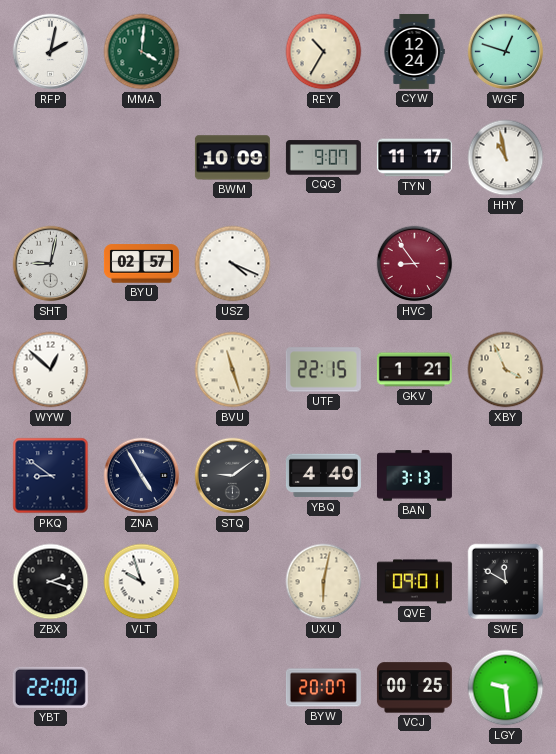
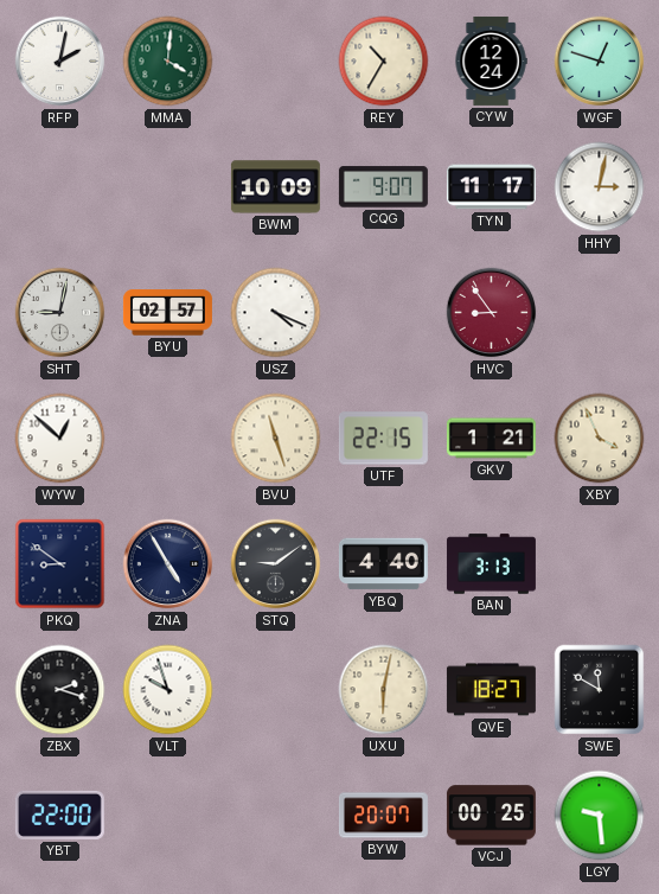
HHY: 10:58 -> 3:02 (600, 187)
QVE: 09:01 -> 18:27 (491, 690)
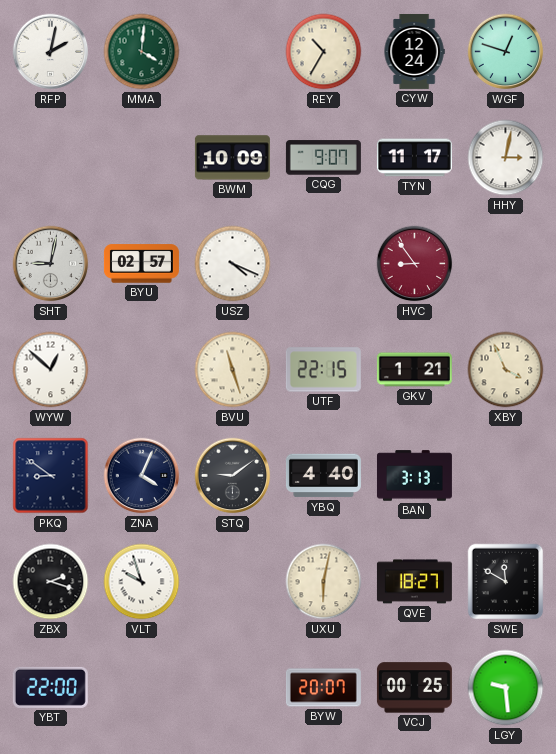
ZNA: 4:55 -> 4:04 (142, 476)
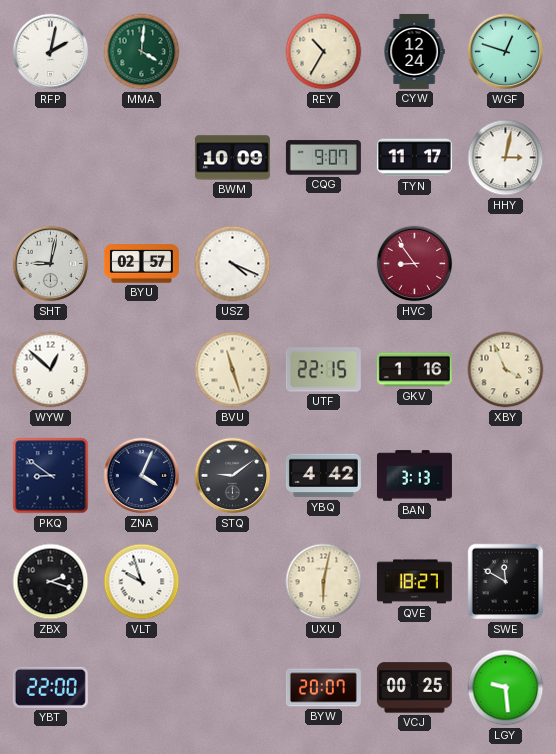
GKV: 1:21 -> 1:16 (414, 370)
YBQ: 4:40 -> 4:42 (323, 476)
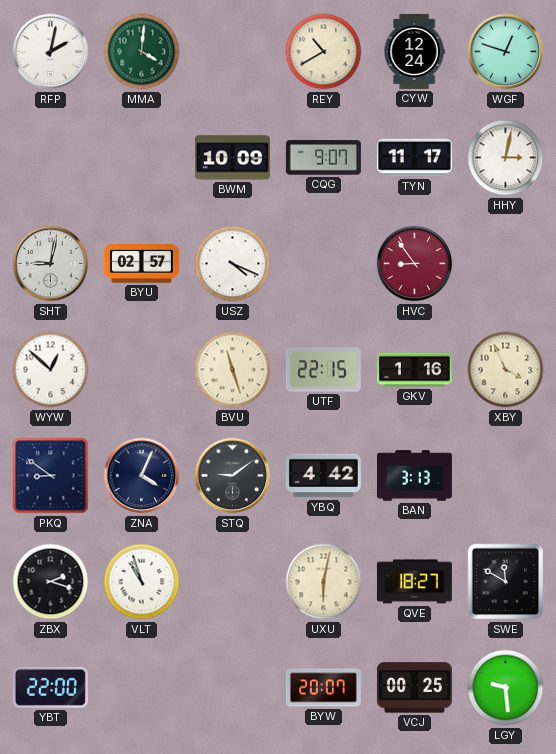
REY: 10:35 -> 10:40 (324, 52)
VLT: 9:57 -> 10:57 (142, 582)
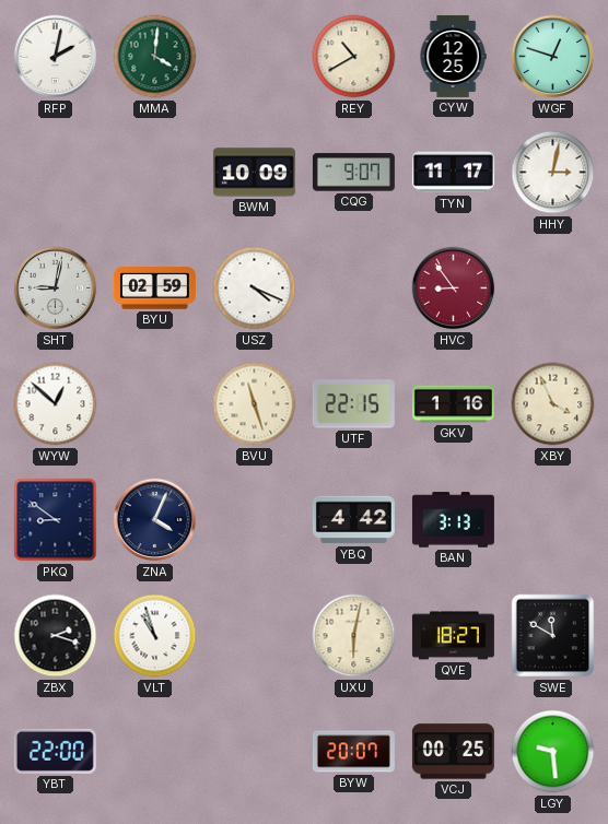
CYW: 12:24 -> 12:25 (453, 56)
BYU: 02:57 -> 02:59 (154, 289)
STQ: 9:09 -> none (233, 476)
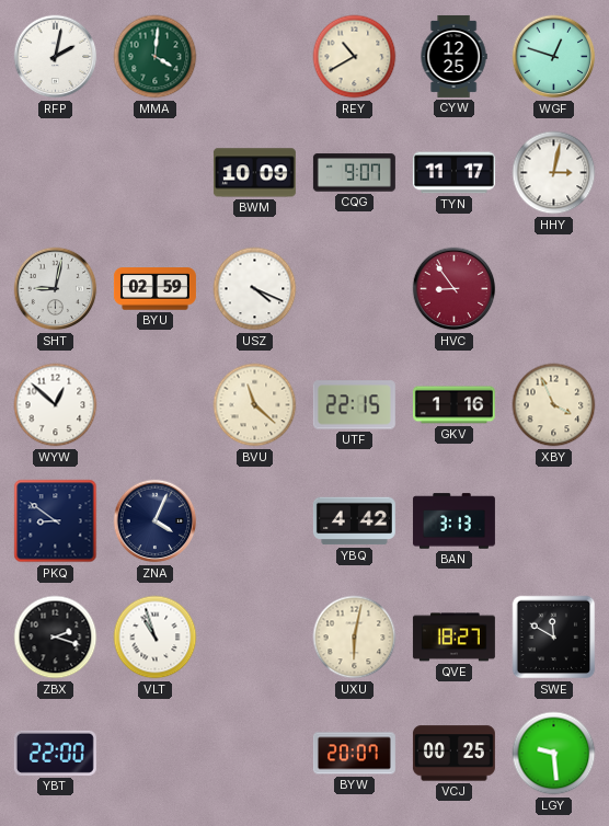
BVU: 11:27 -> 11:22 (255, 405)
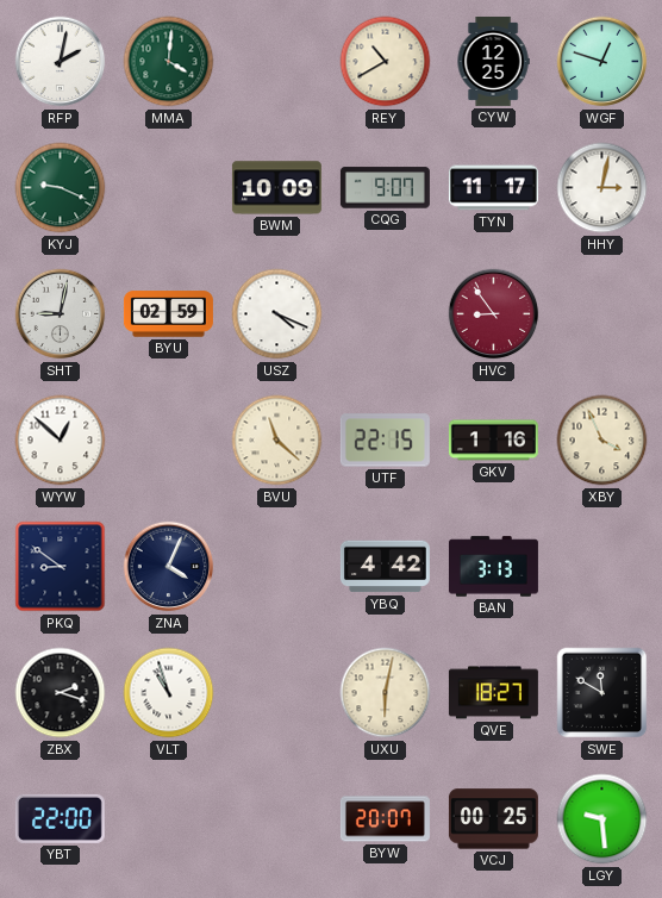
KYJ: none -> 9:19 (61, 188)
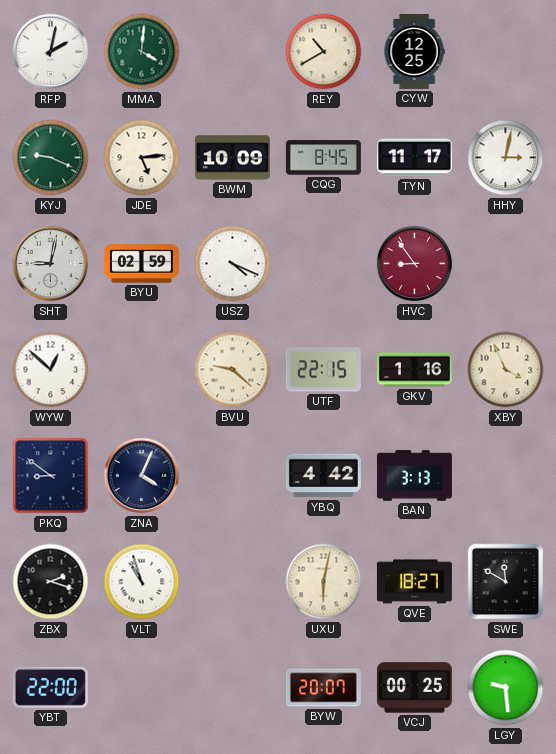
WGF: 12:48 -> none (602, 62)
JDE: none -> 5:14 (142, 158)
CQG: 9:07 -> 8:45 (323, 158)
BVU: 11:22 -> 9:22 (233, 370)
